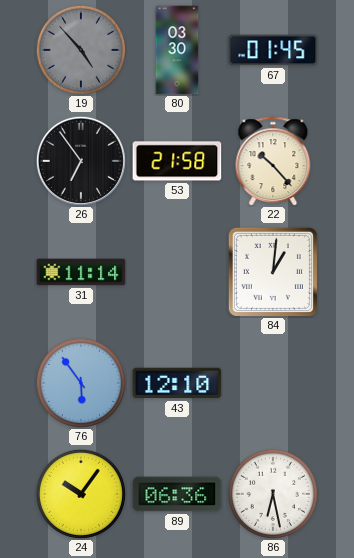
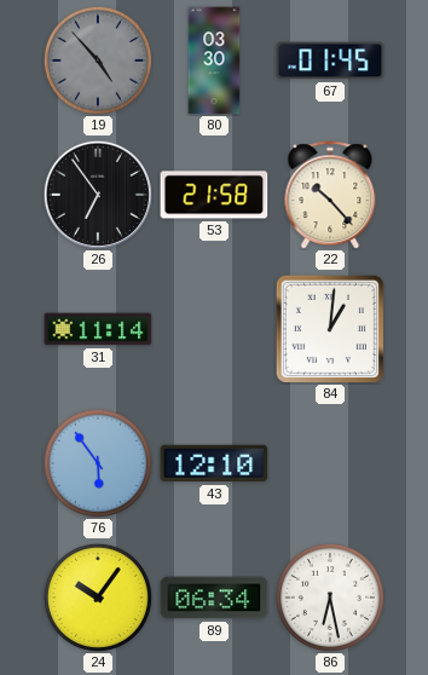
89: 06:36 -> 06:34 (214, 598)
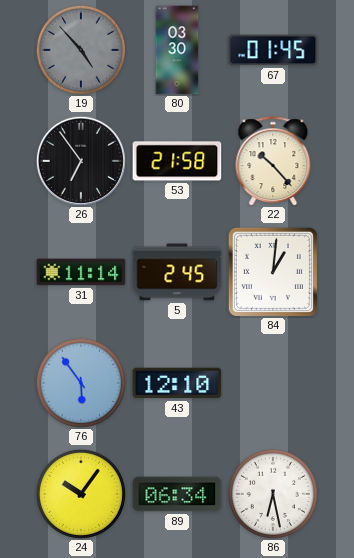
5: none -> 2:45 (177, 272)
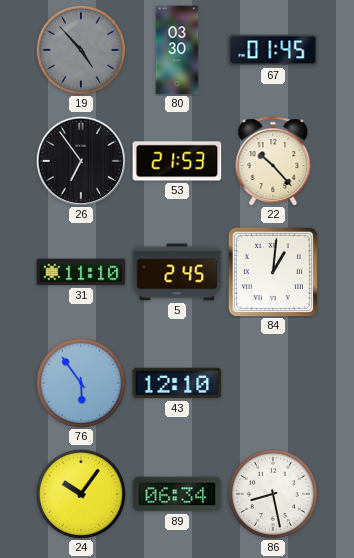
53: 21:58 -> 21:53 (177, 161)
31: 11:14 -> 11:10 (81, 272)
86: 6:28 -> 8:28 (273, 494)
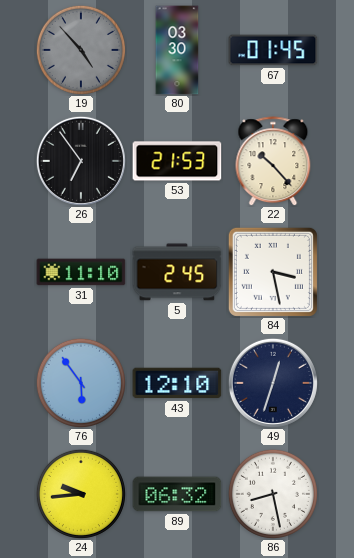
84: 1:01 -> 3:28 (273, 272)
49: none -> 12:33 (273, 383)
24: 10:06 -> 9:44 (81, 494)
89: 06:34 -> 06:32 (177, 494)
